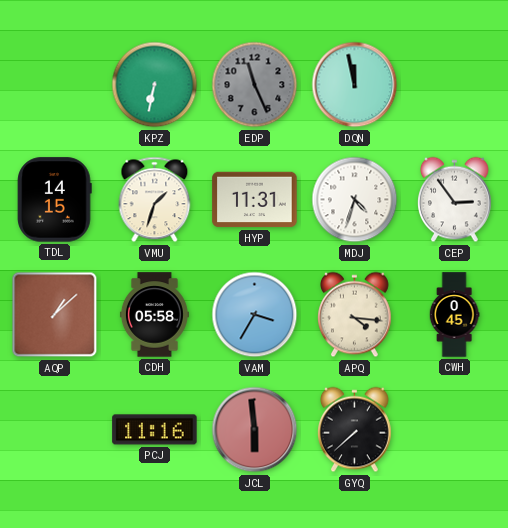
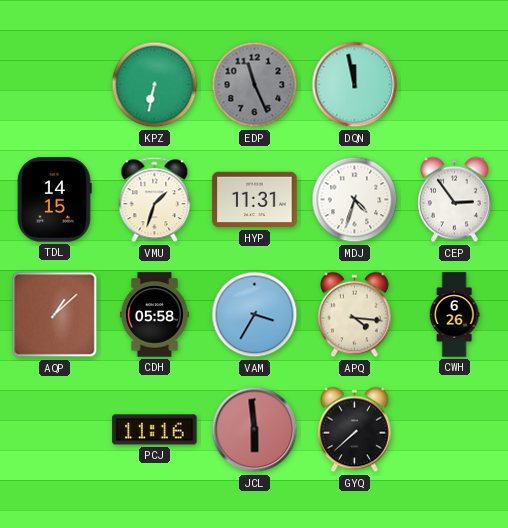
CWH: 0:45 -> 6:26 (454, 315)
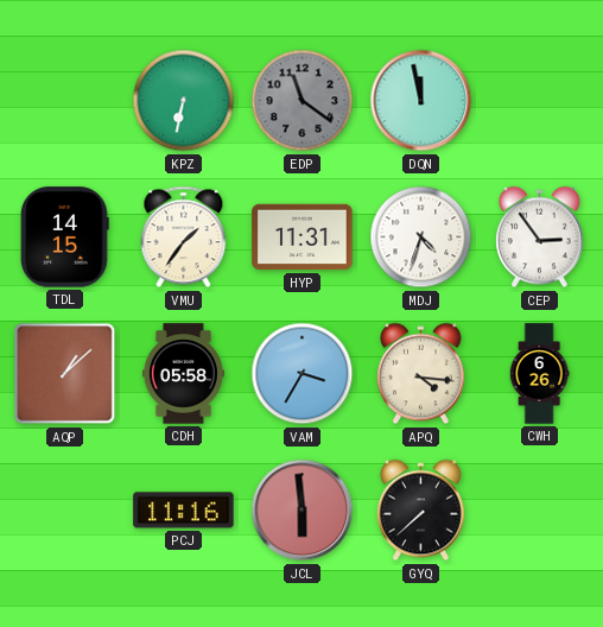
EDP: 11:26 -> 11:21 (303, 101)
VMU: 1:33 -> 1:36 (184, 237)
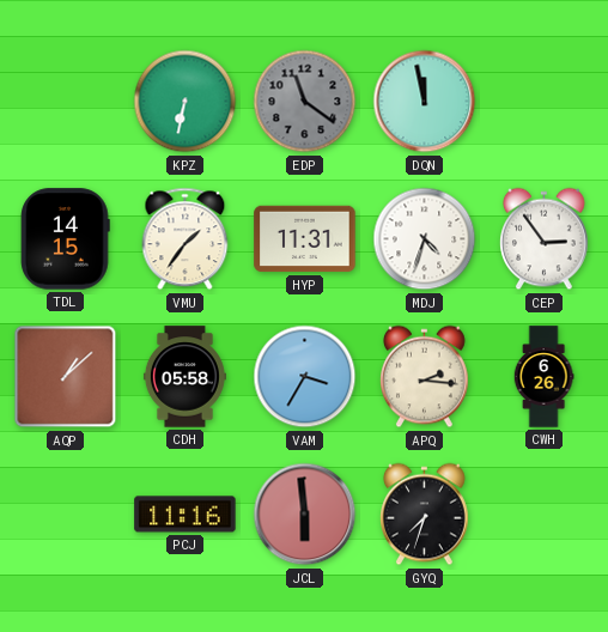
APQ: 4:16 -> 2:16 (425, 377)
GYQ: 7:38 -> 7:33 (425, 515)
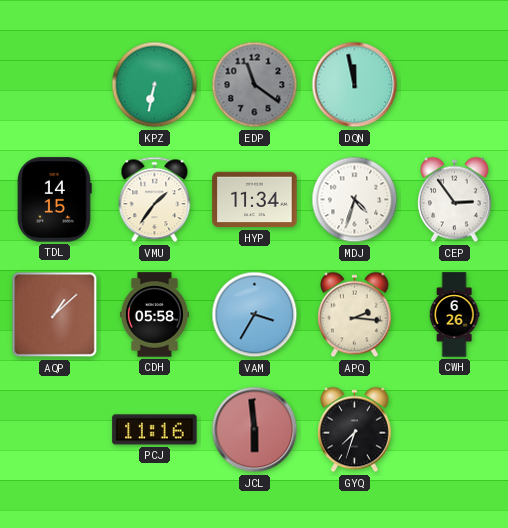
HYP: 11:31 -> 11:34 (255, 200)
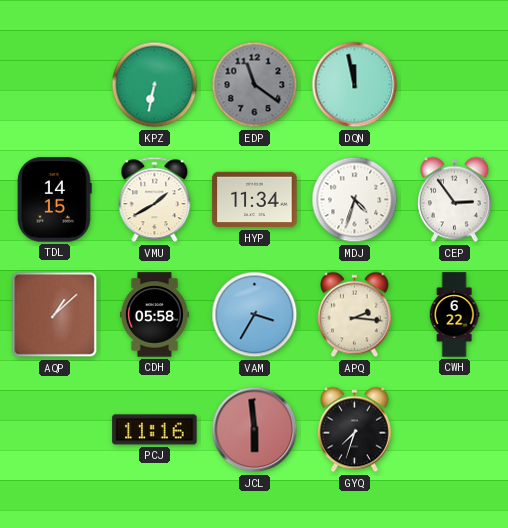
VMU: 1:36 -> 1:40 (155, 200)
CWH: 6:26 -> 6:22 (454, 315)
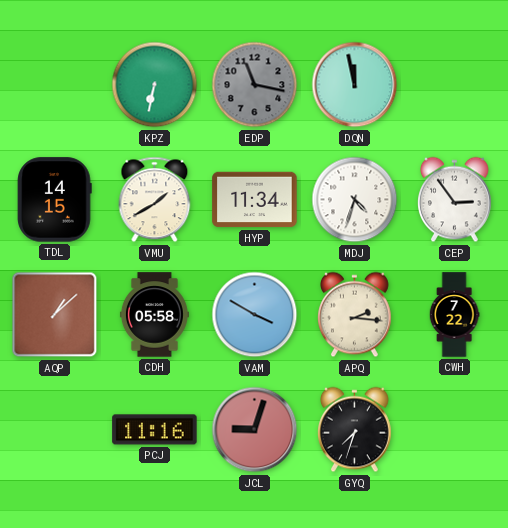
EDP: 11:21 -> 11:17 (255, 85)
VAM: 3:35 -> 3:50 (255, 315)
CWH: 6:22 -> 7:22 (454, 315)
JCL: 5:59 -> 9:03 (255, 430)
